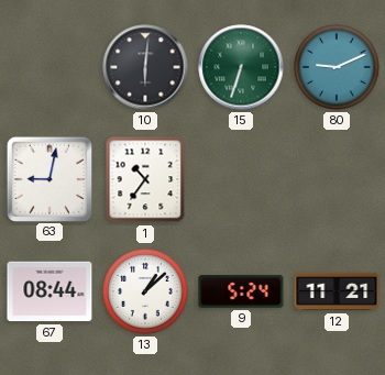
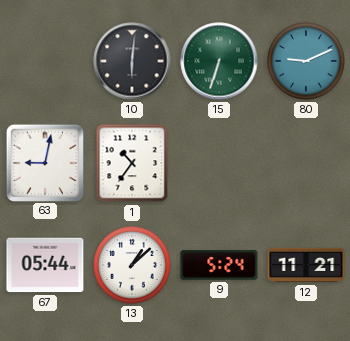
67: 08:44 -> 05:44 (45, 265)
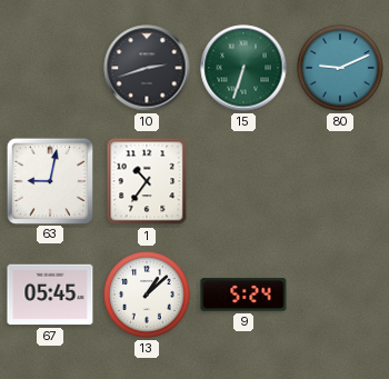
10: 6:01 -> 2:42 (147, 68)
67: 05:44 -> 05:45 (50, 295)
12: 11:21 -> none (306, 265)
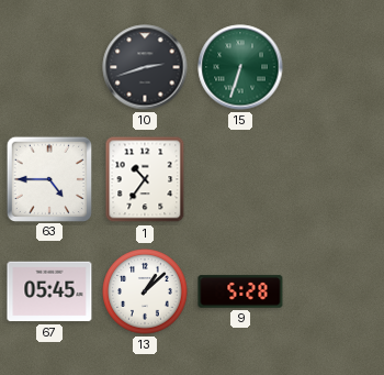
80: 9:11 -> none (340, 68)
63: 9:02 -> 4:45 (48, 178)
9: 5:24 -> 5:28 (240, 291)
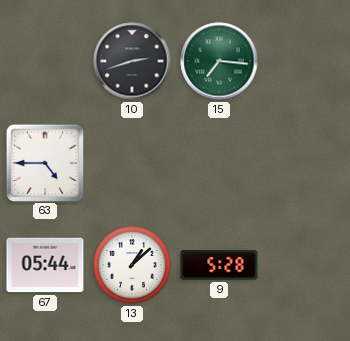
15: 6:33 -> 7:16 (219, 61)
1: 10:36 -> none (145, 179)
67: 05:45 -> 05:44 (45, 265)
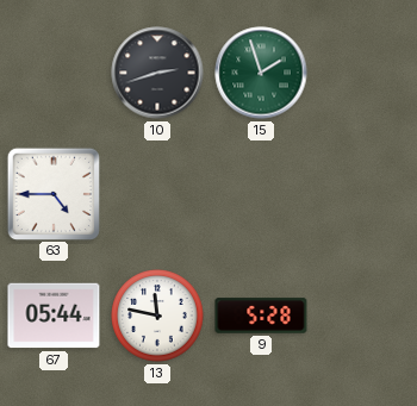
15: 7:16 -> 1:57 (261, 73)
13: 1:08 -> 11:47 (157, 316)
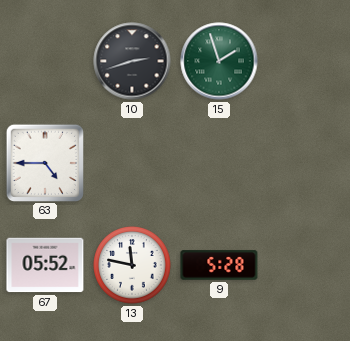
67: 05:44 -> 05:52 (45, 265)
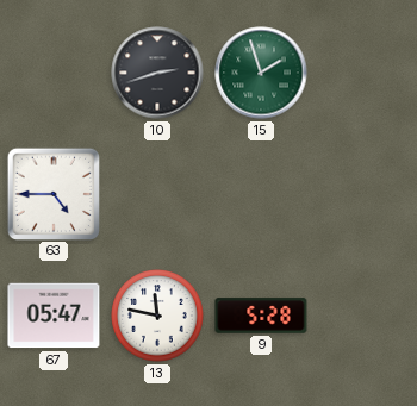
67: 05:52 -> 05:47 (54, 316)
